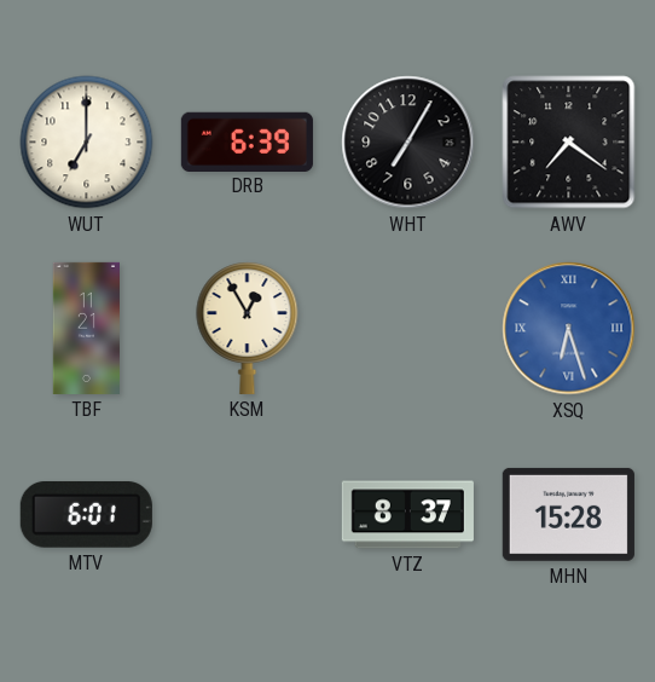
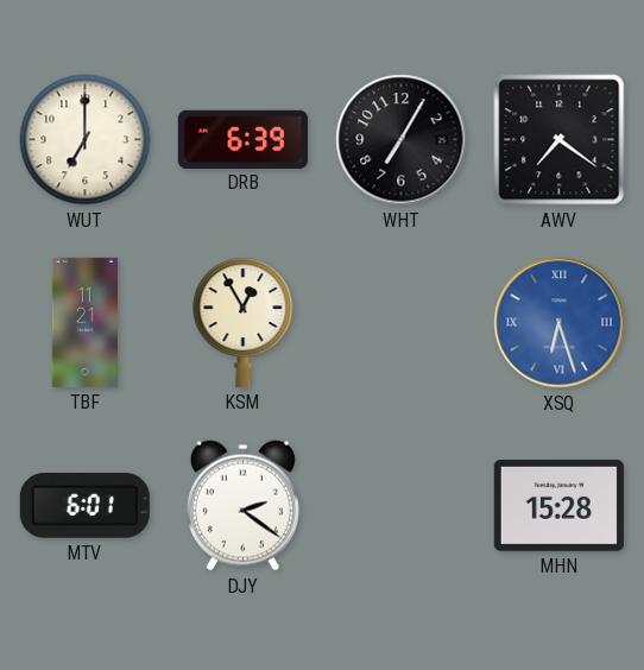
DJY: none -> 2:21 (242, 506)
VTZ: 8:37 -> none (407, 515)
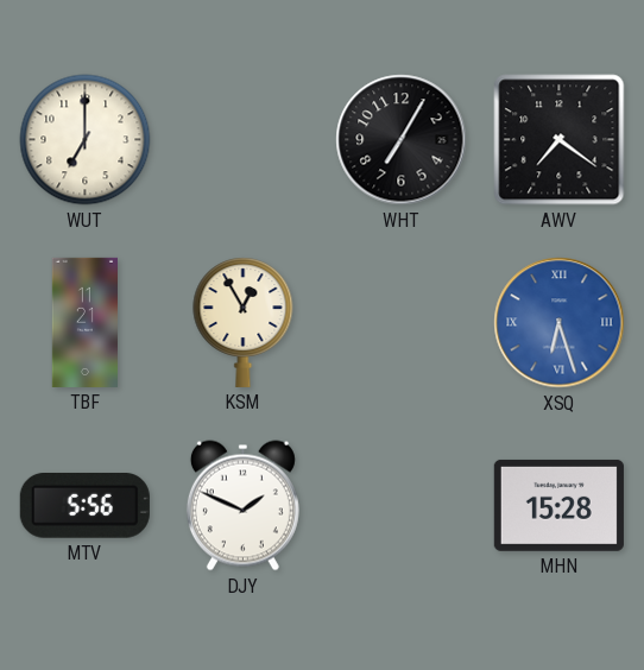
DRB: 6:39 -> none (242, 139)
MTV: 6:01 -> 5:56 (84, 505)
DJY: 2:21 -> 1:49 (242, 506)
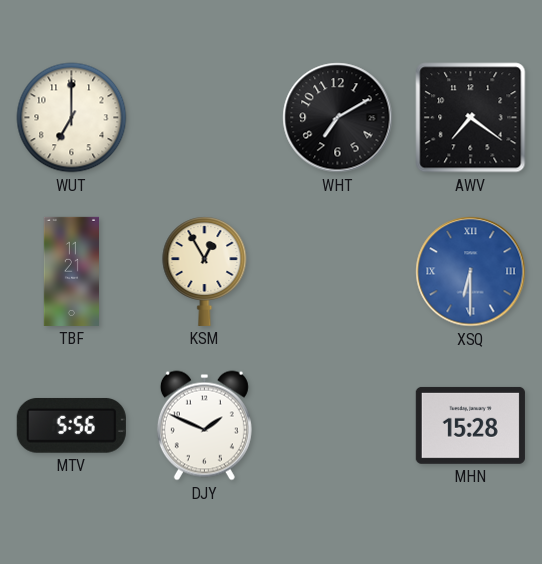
WHT: 7:05 -> 7:10 (338, 118)
XSQ: 6:27 -> 6:30 (471, 272)
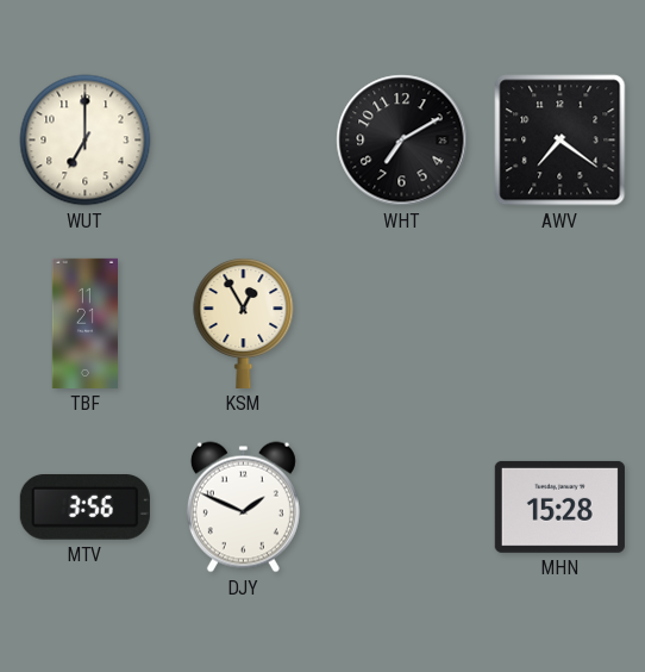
XSQ: 6:30 -> none (471, 272)
MTV: 5:56 -> 3:56 (84, 506)
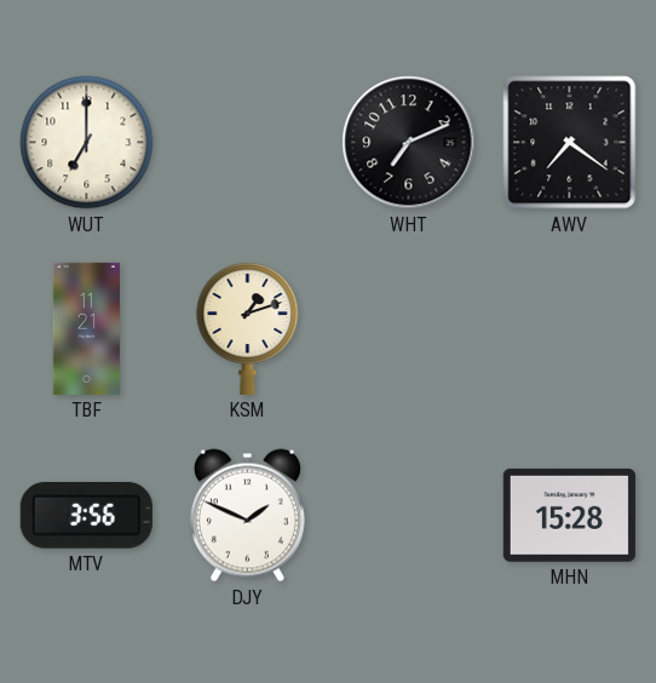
WHT: 7:10 -> 7:11 (409, 143)
KSM: 12:55 -> 1:12 (248, 328)
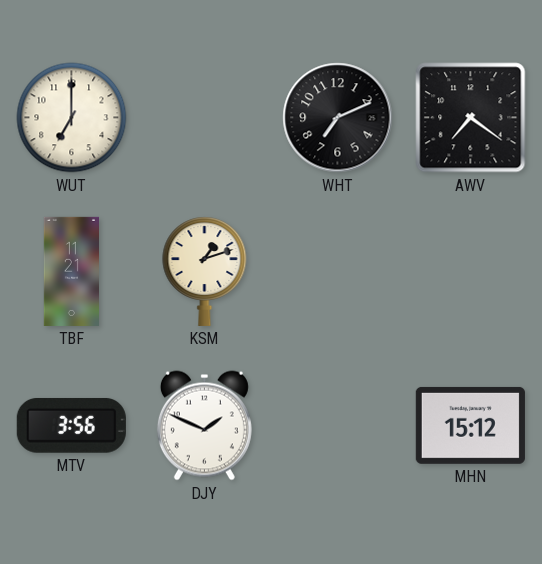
MHN: 15:28 -> 15:12 (470, 425)
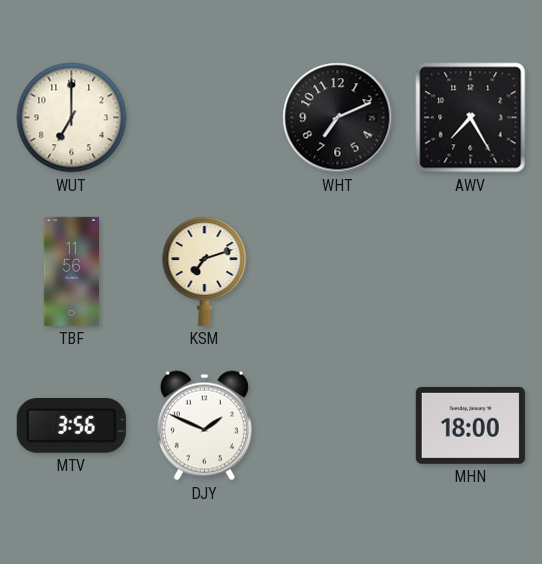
AWV: 7:21 -> 7:25 (471, 118)
TBF: 11:21 -> 11:56 (72, 271)
KSM: 1:12 -> 7:12 (205, 271)
MHN: 15:12 -> 18:00 (470, 425)
